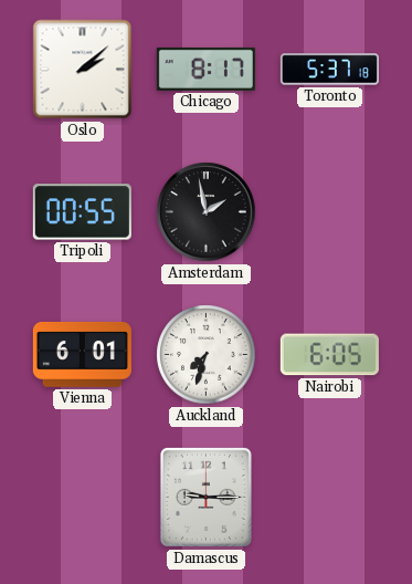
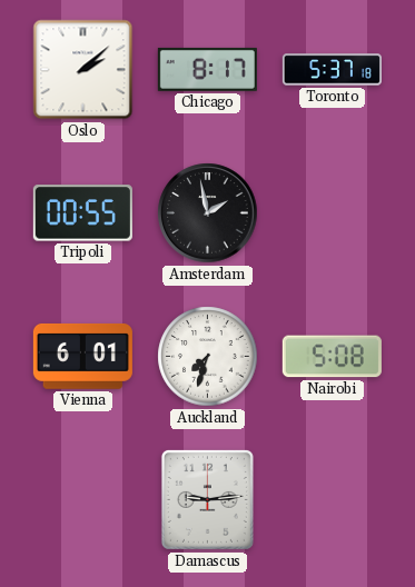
Nairobi: 6:05 -> 5:08 (332, 357)
Damascus: 9:15 -> 9:14 (207, 499)
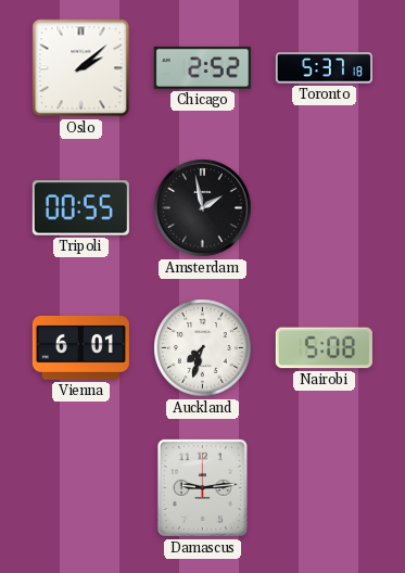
Chicago: 8:17 -> 2:52 (202, 67)
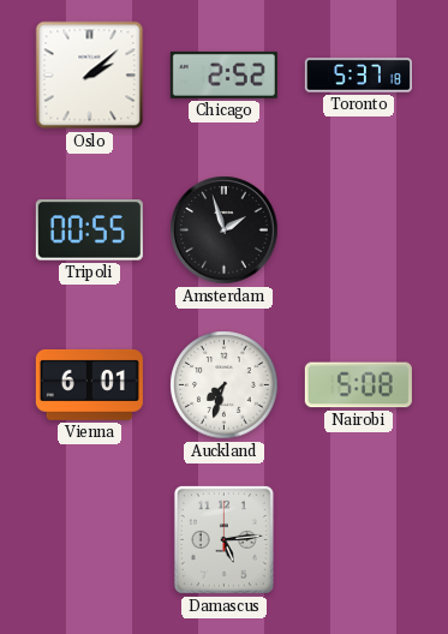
Amsterdam: 1:58 -> 1:57 (225, 231)
Damascus: 9:14 -> 5:14 (223, 539)
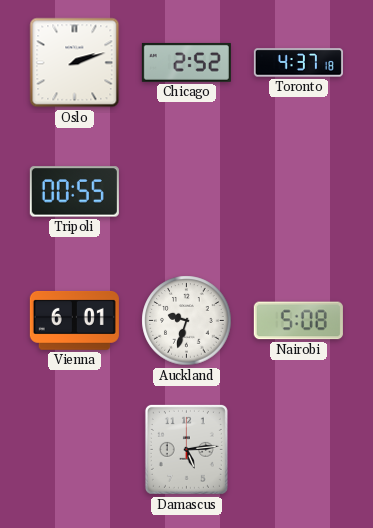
Oslo: 2:08 -> 2:12 (75, 63)
Toronto: 5:37 -> 4:37 (298, 63)
Amsterdam: 1:57 -> none (225, 231)
Auckland: 7:33 -> 9:33 (187, 321)
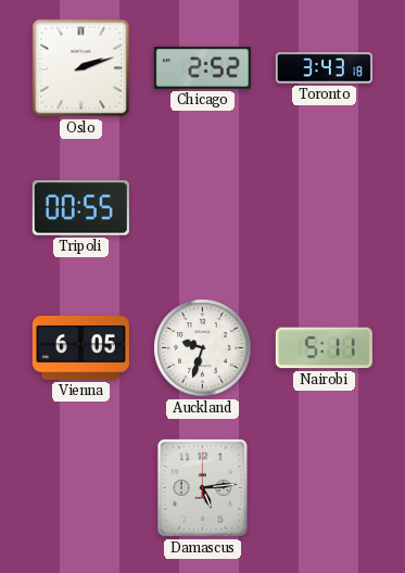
Toronto: 4:37 -> 3:43 (324, 68)
Vienna: 6:01 -> 6:05 (80, 347)
Nairobi: 5:08 -> 5:11 (324, 348)
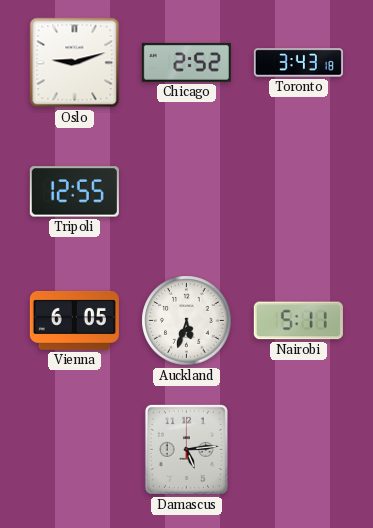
Oslo: 2:12 -> 9:12 (75, 63)
Tripoli: 00:55 -> 12:55 (74, 192)
Auckland: 9:33 -> 5:33 (187, 321)
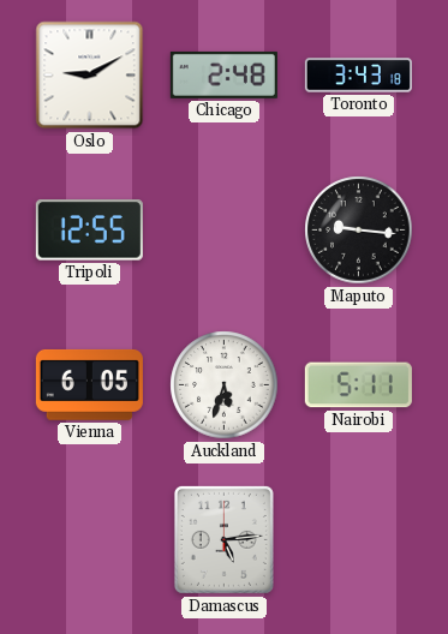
Oslo: 9:12 -> 9:10 (90, 76)
Chicago: 2:52 -> 2:48 (223, 74)
Maputo: none -> 9:16 (359, 231)
